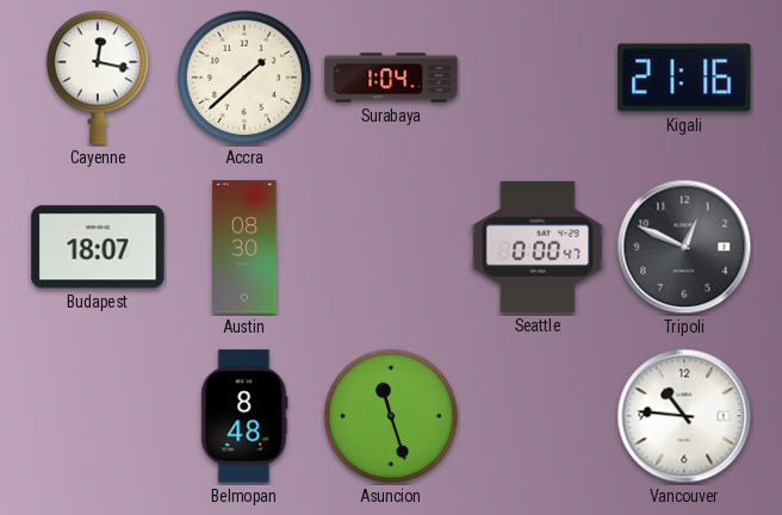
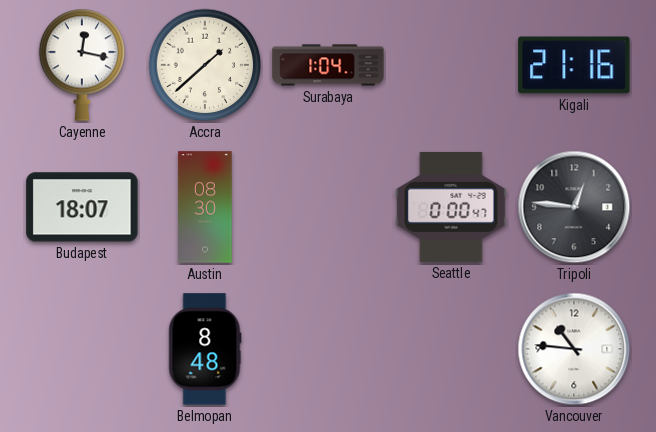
Tripoli: 12:49 -> 12:46 (574, 207)
Asuncion: 11:27 -> none (391, 416)
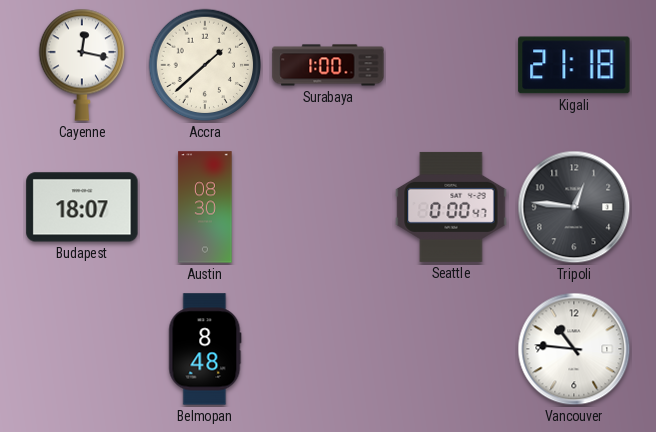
Surabaya: 1:04 -> 1:00 (328, 65)
Kigali: 21:16 -> 21:18 (574, 65)
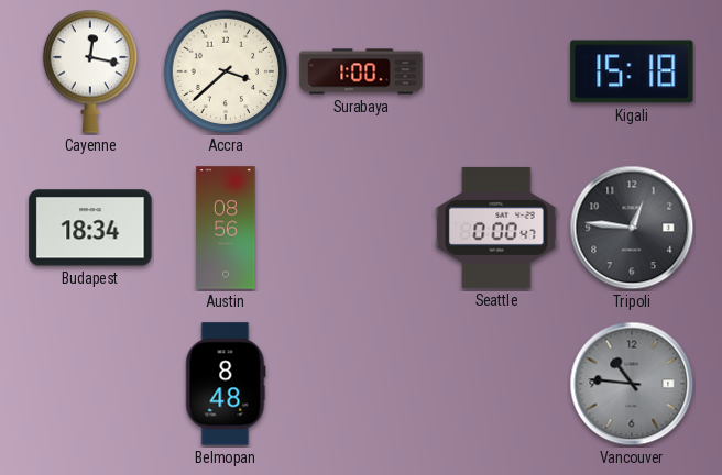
Accra: 1:38 -> 3:38 (226, 71)
Kigali: 21:18 -> 15:18 (632, 71)
Budapest: 18:07 -> 18:34 (90, 228)
Austin: 08:30 -> 08:56 (226, 228)
Vancouver dial: white -> grey (632, 384)
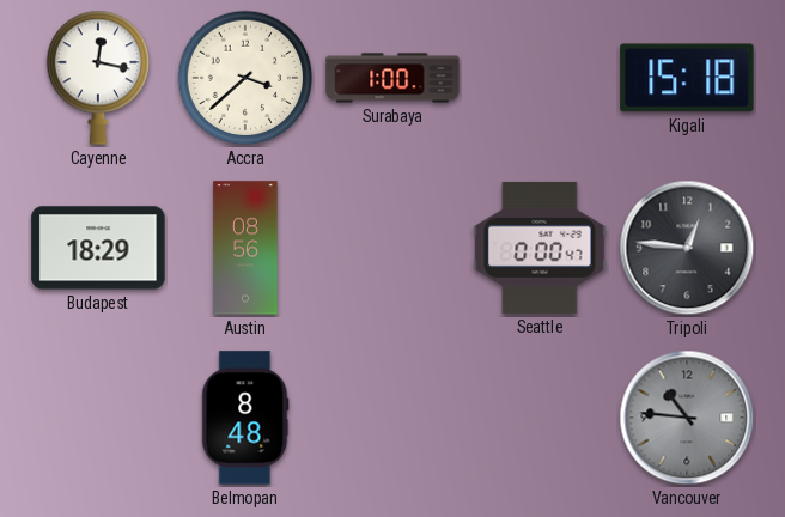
Budapest: 18:34 -> 18:29 (98, 248)
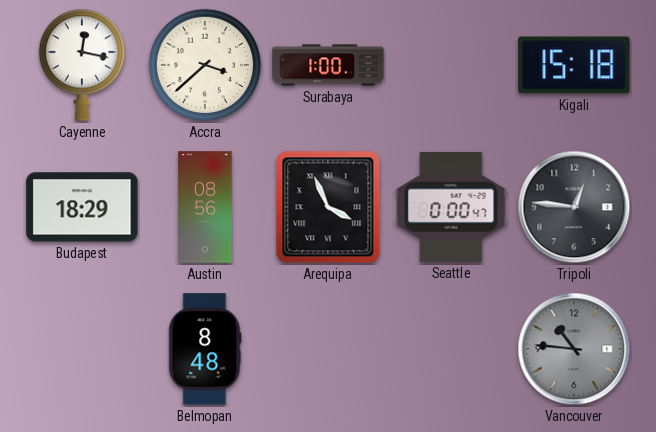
Arequipa: none -> 3:56 (328, 207)
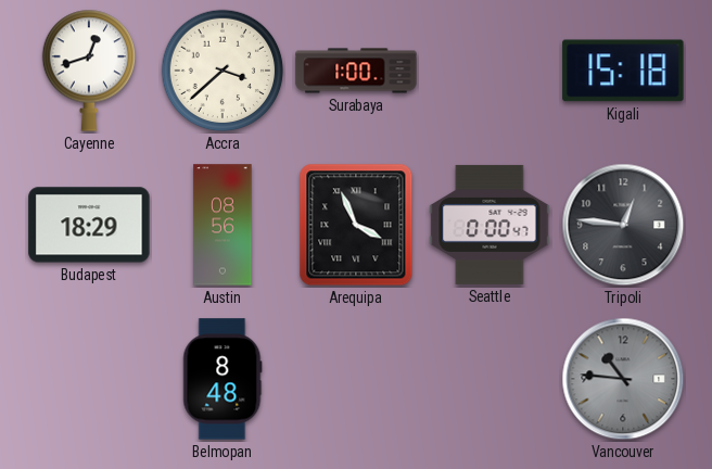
Cayenne: 12:17 -> 12:42 (89, 71)
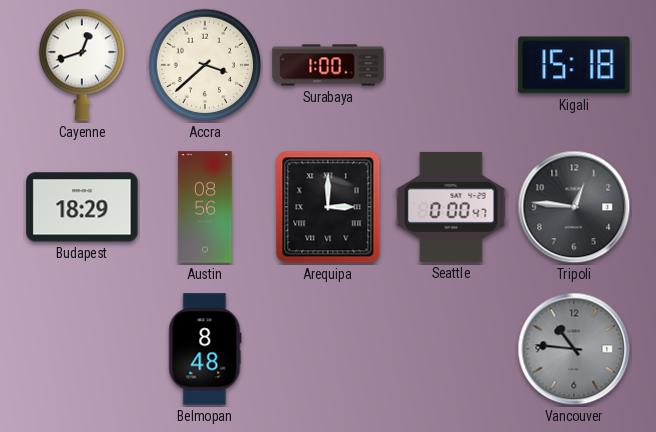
Arequipa: 3:56 -> 3:00 (328, 207)
